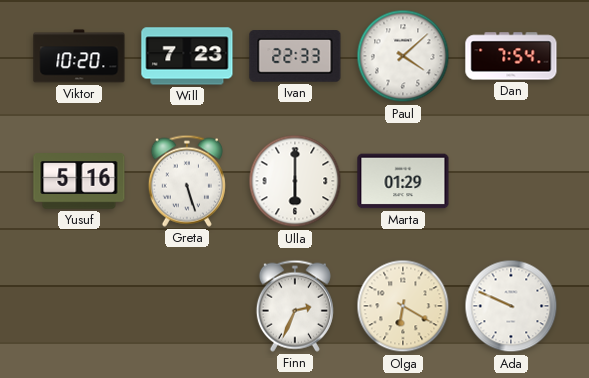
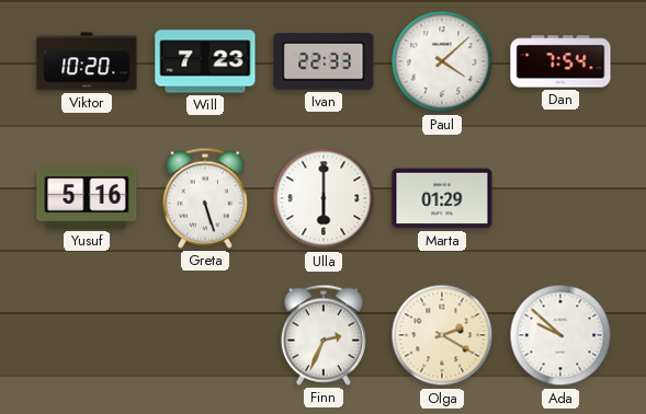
Olga: 6:20 -> 2:20 (442, 335)
Ada: 9:49 -> 9:52 (560, 335)
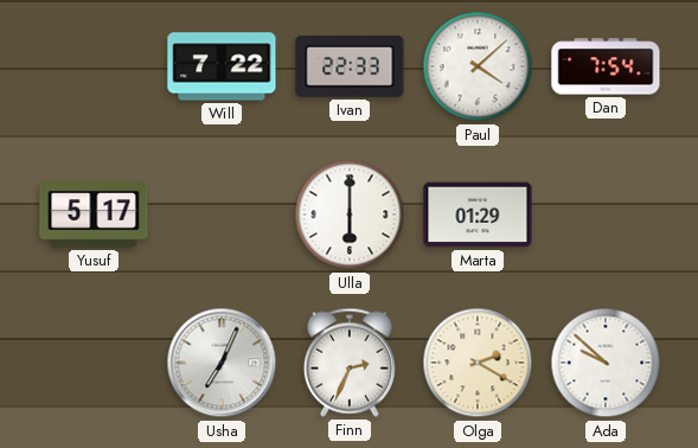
Viktor: 10:20 -> none (87, 61)
Will: 7:23 -> 7:22 (222, 66)
Yusuf: 5:16 -> 5:17 (94, 215)
Greta: 5:27 -> none (205, 198)
Usha: none -> 7:04 (222, 363)
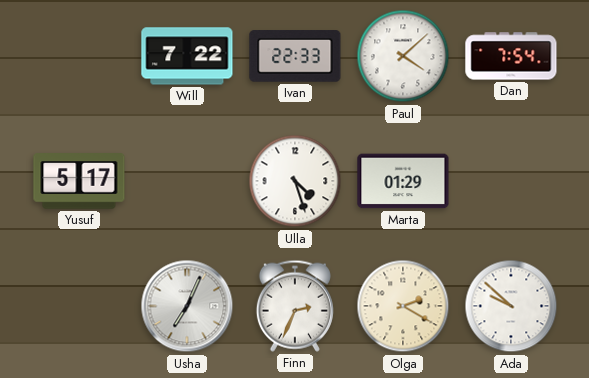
Ulla: 6:00 -> 4:27 (295, 181)
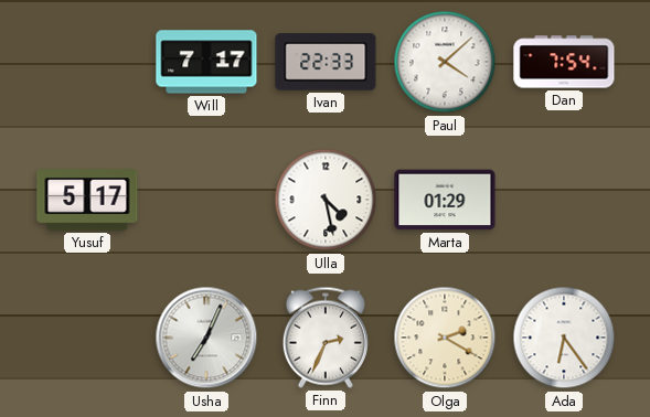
Will: 7:22 -> 7:17 (206, 62)
Ulla: 4:27 -> 4:28 (326, 200)
Ada: 9:52 -> 6:24 (564, 338)
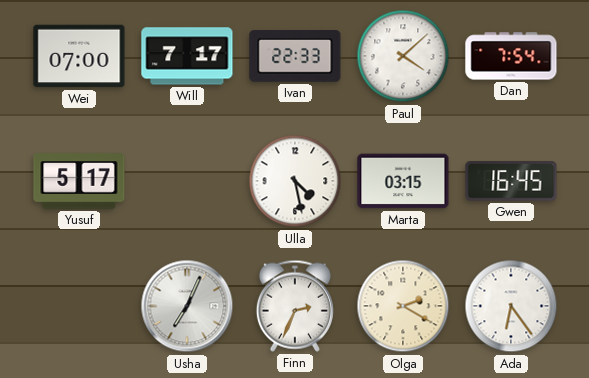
Wei: none -> 07:00 (79, 56)
Marta: 01:29 -> 03:15 (403, 181)
Gwen: none -> 16:45 (511, 181)
